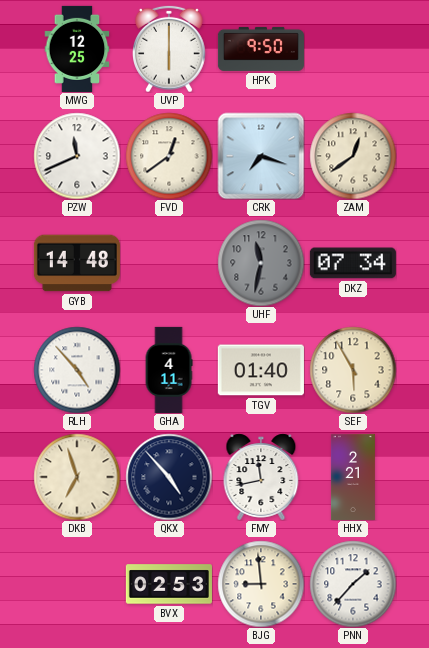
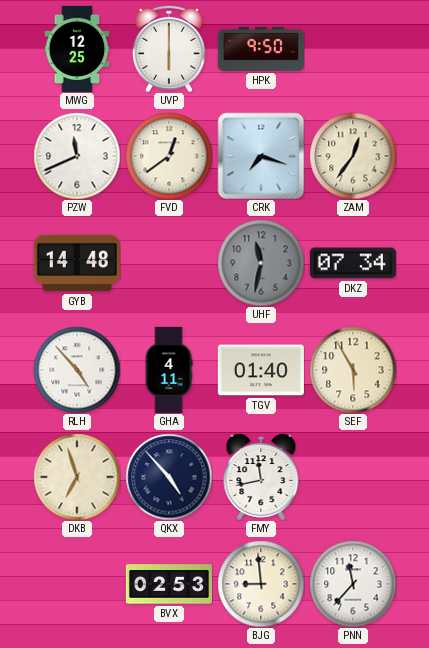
ZAM: 12:39 -> 12:36 (353, 156)
HHX: 2:21 -> none (353, 477)
PNN: 1:37 -> 11:37 (353, 584)
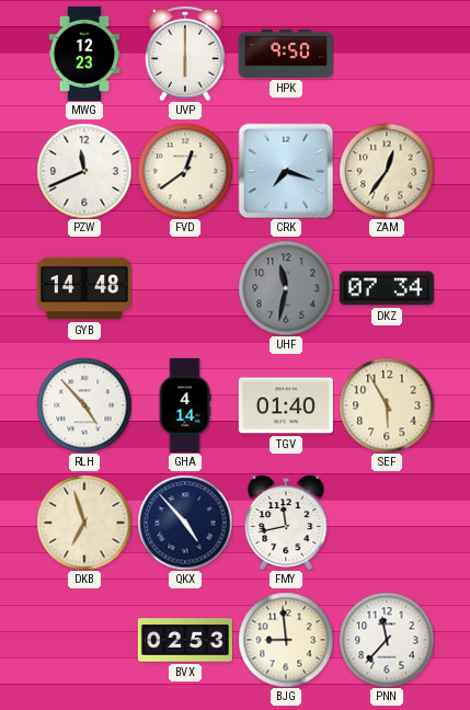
MWG: 12:25 -> 12:23 (84, 54)
GHA: 4:11 -> 4:14 (185, 405)
